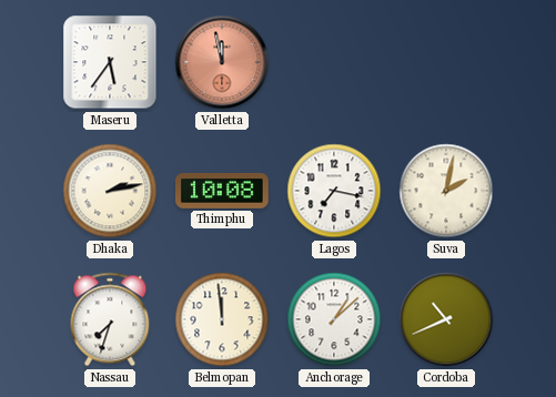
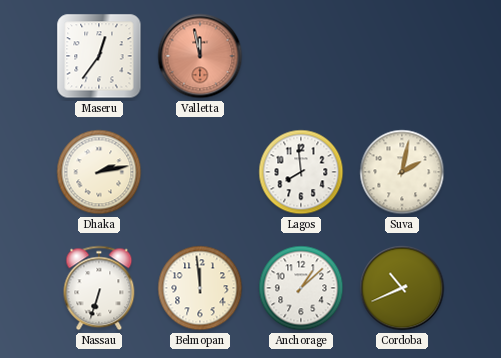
Maseru: 5:36 -> 12:36 (99, 56)
Thimphu: 10:08 -> none (223, 191)
Lagos: 7:17 -> 7:59 (301, 172)
Nassau: 7:33 -> 6:33 (99, 288)
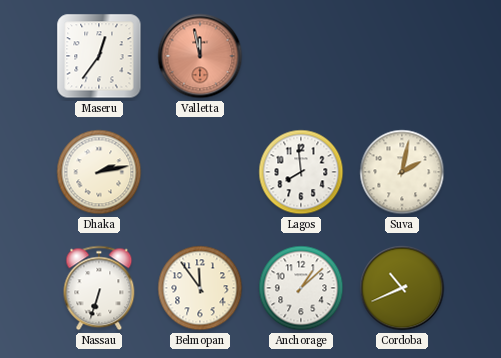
Belmopan: 11:59 -> 11:54 (200, 288)
